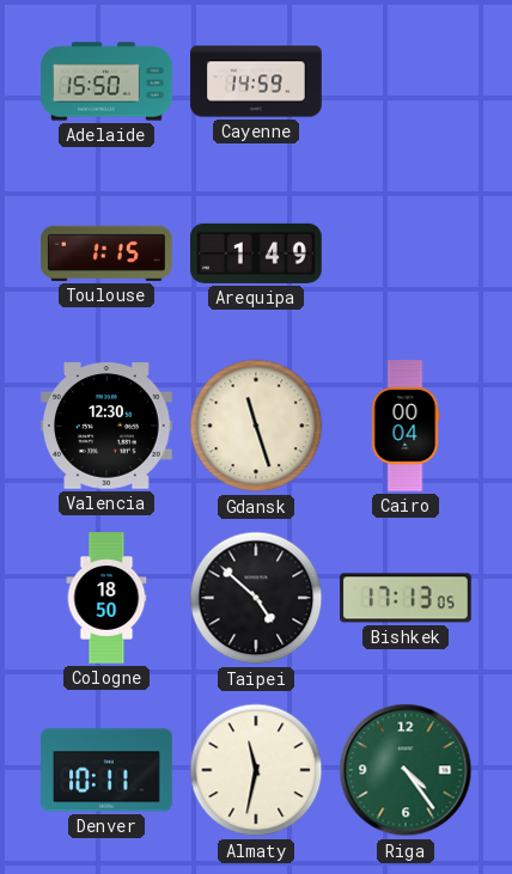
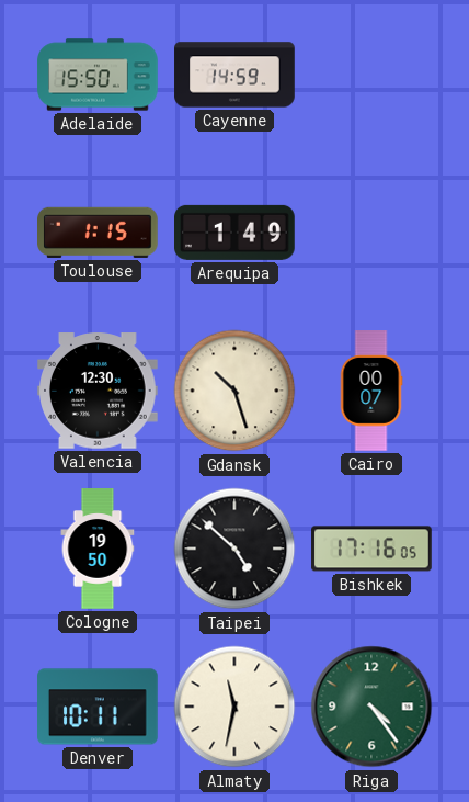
Gdansk: 11:27 -> 10:27 (234, 391)
Cairo: 00:04 -> 00:07 (371, 391)
Cologne: 18:50 -> 19:50 (98, 549)
Bishkek: 17:13 -> 17:16 (371, 549)
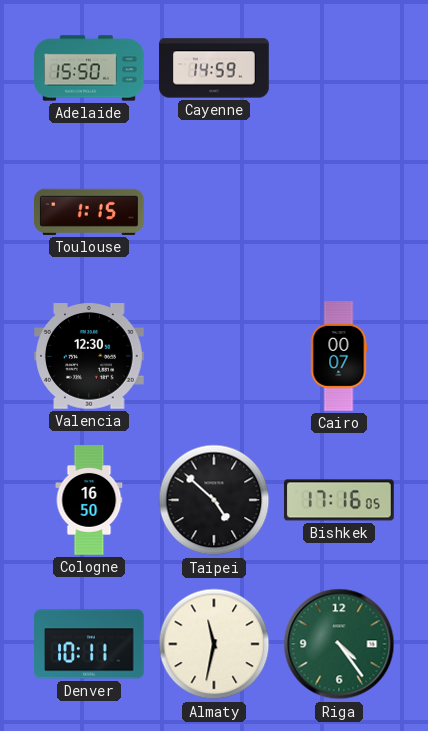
Arequipa: 1:49 -> none (236, 233)
Gdansk: 10:27 -> none (234, 391)
Cologne: 19:50 -> 16:50 (89, 500)
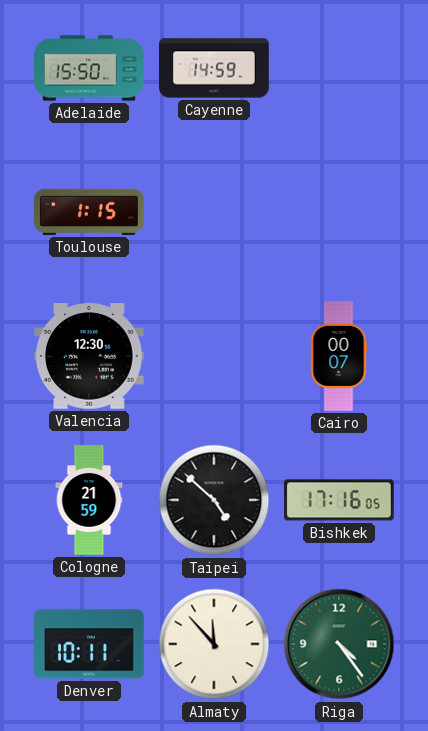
Cologne: 16:50 -> 21:59 (89, 500)
Almaty: 11:32 -> 11:53 (214, 644)
